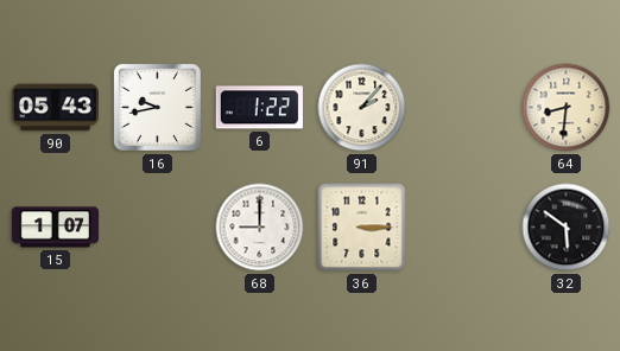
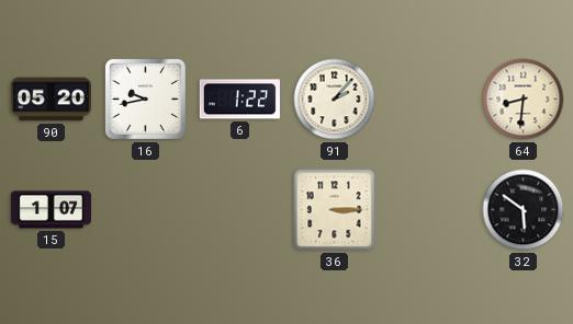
90: 05:43 -> 05:20 (50, 100)
68: 9:00 -> none (260, 228)
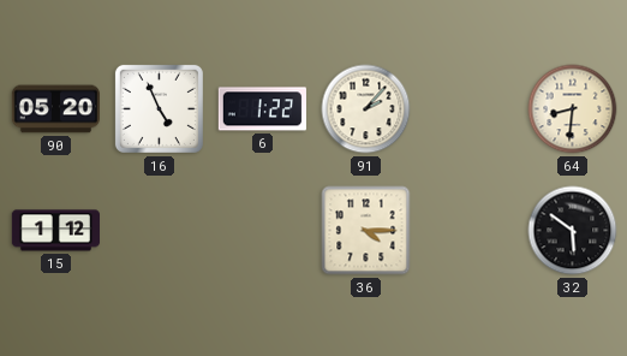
16: 9:43 -> 4:56 (159, 108)
15: 1:07 -> 1:12 (55, 231)
36: 3:15 -> 4:15 (366, 231)
